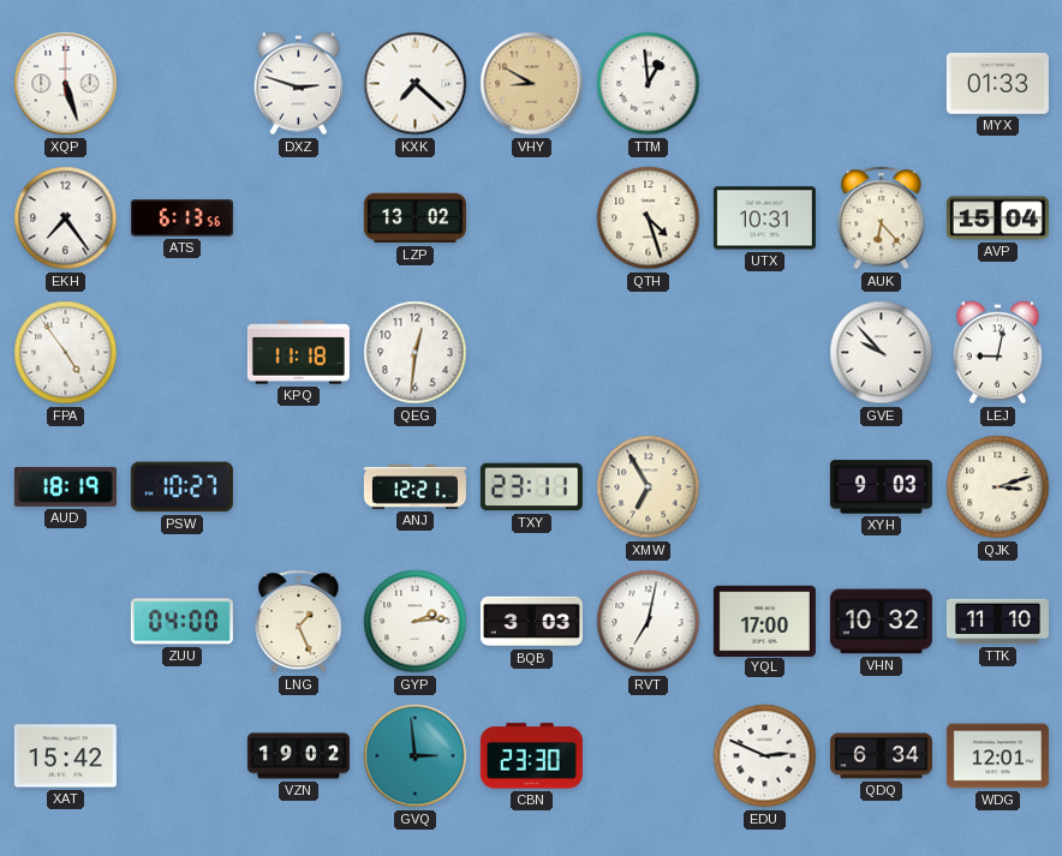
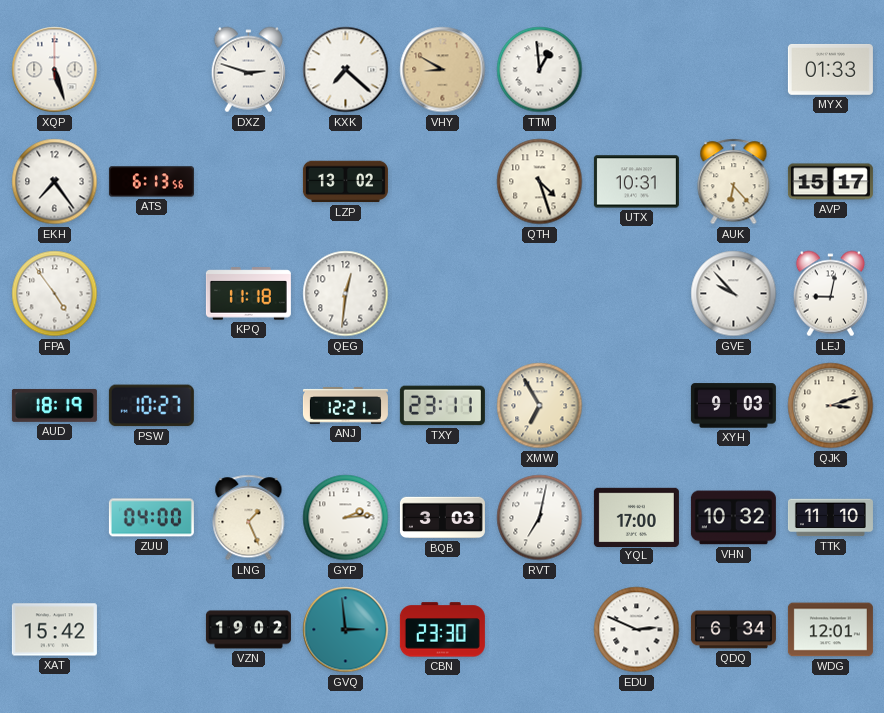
AVP: 15:04 -> 15:17 (830, 182)
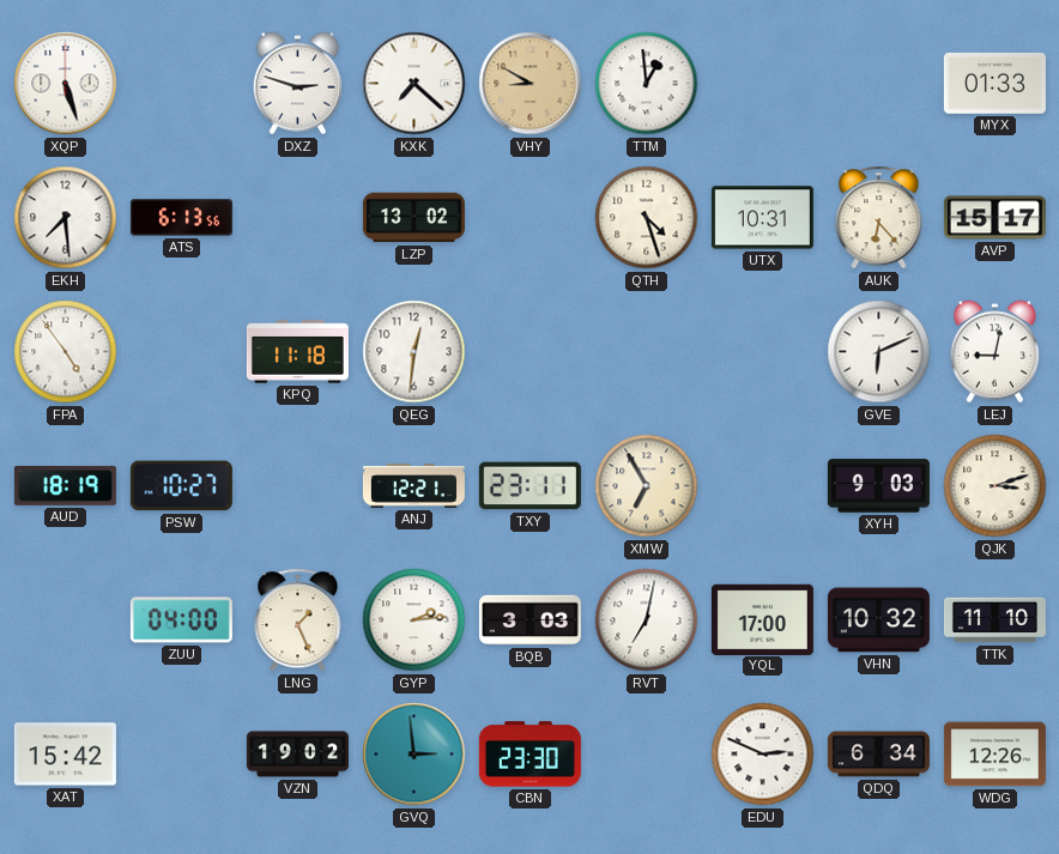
EKH: 7:24 -> 7:29 (66, 218)
GVE: 9:53 -> 6:11 (879, 352)
WDG: 12:01 -> 12:26 (994, 755)
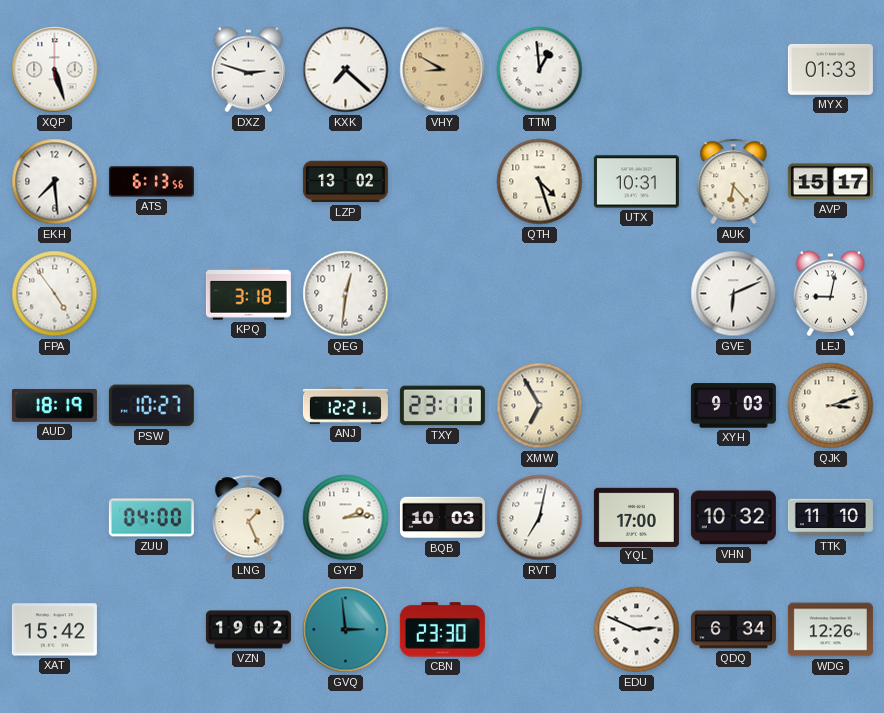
KPQ: 11:18 -> 3:18 (248, 294)
BQB: 3:03 -> 10:03 (442, 518)
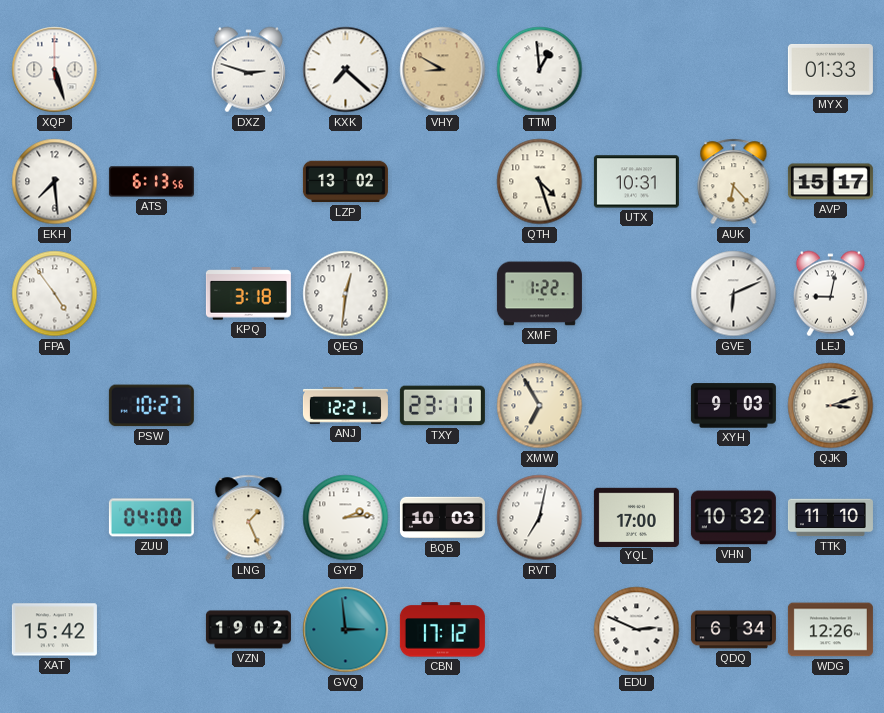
XMF: none -> 1:22 (539, 294)
AUD: 18:19 -> none (54, 405)
CBN: 23:30 -> 17:12 (442, 630)
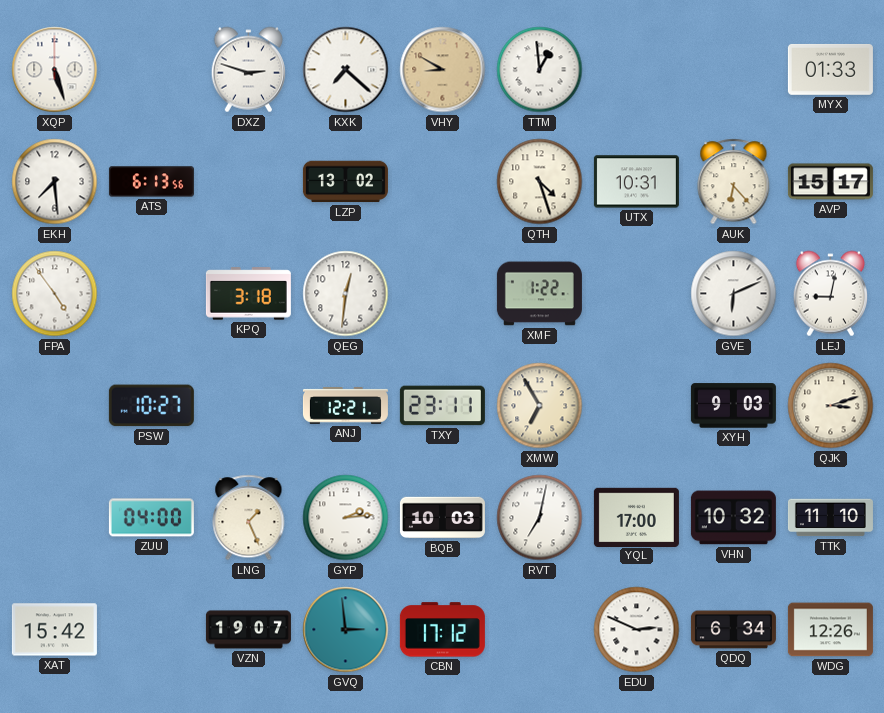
VZN: 19:02 -> 19:07 (248, 630)
